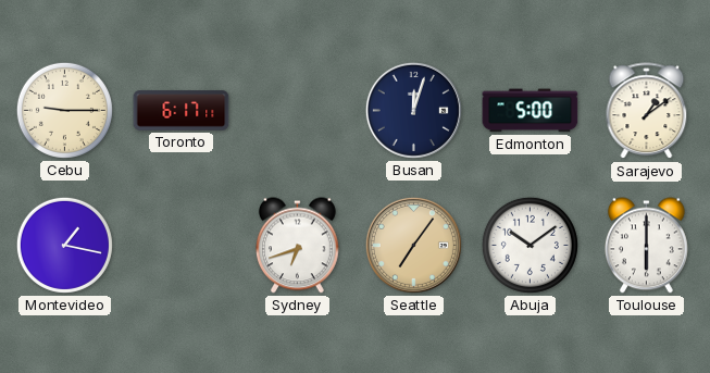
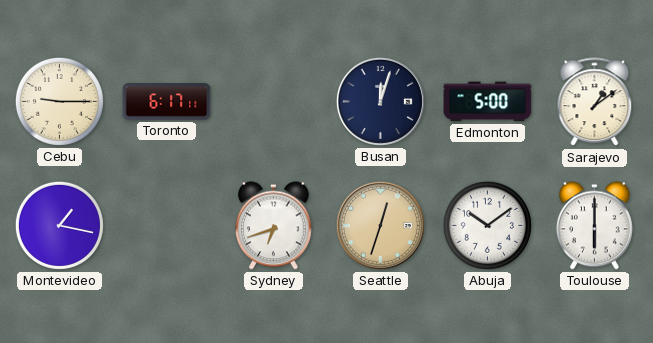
Seattle: 7:06 -> 12:33 (380, 225)
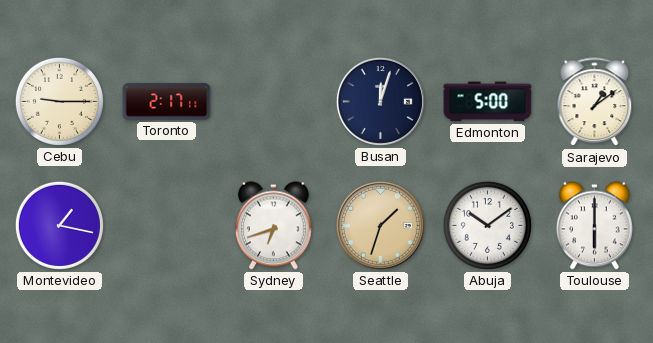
Toronto: 6:17 -> 2:17 (167, 102)
Seattle: 12:33 -> 1:33 (380, 225)
